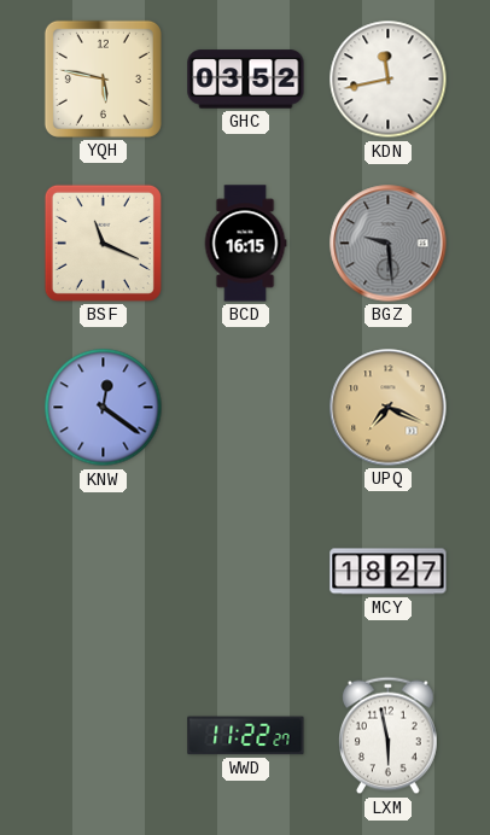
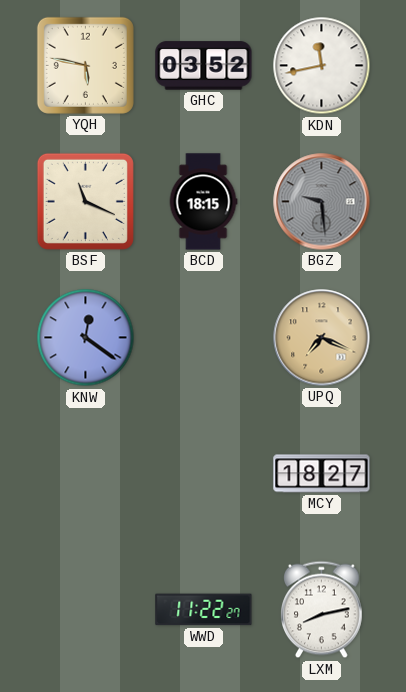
BCD: 16:15 -> 18:15 (203, 202)
LXM: 5:58 -> 8:13 (322, 610)
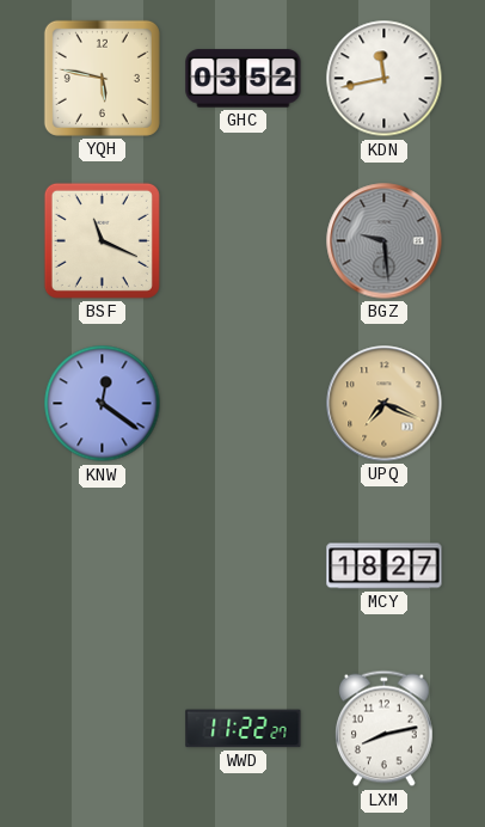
BCD: 18:15 -> none (203, 202)
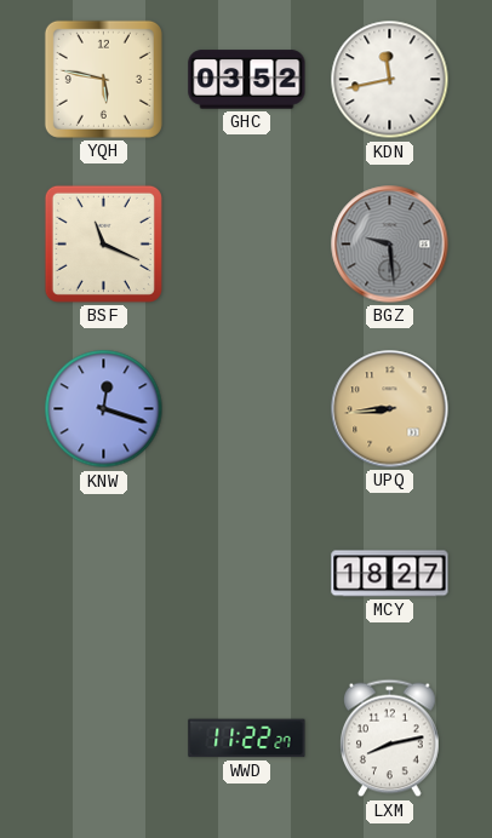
KNW: 12:21 -> 12:18 (104, 409)
UPQ: 7:19 -> 8:44 (390, 409)
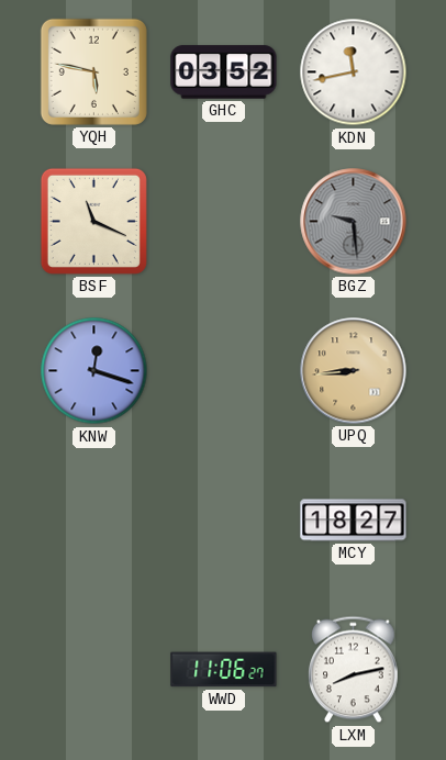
WWD: 11:22 -> 11:06 (224, 670)
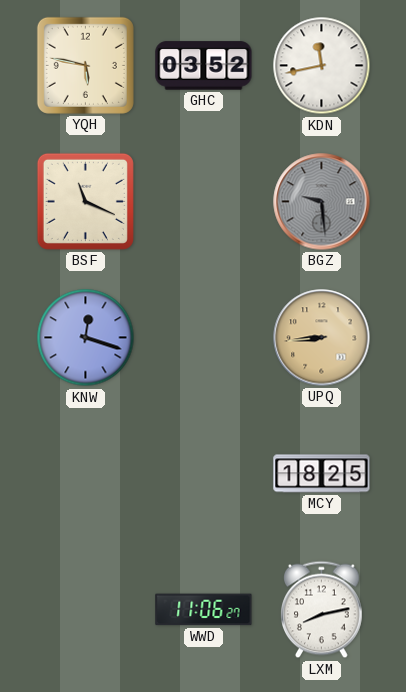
MCY: 18:27 -> 18:25 (322, 474)
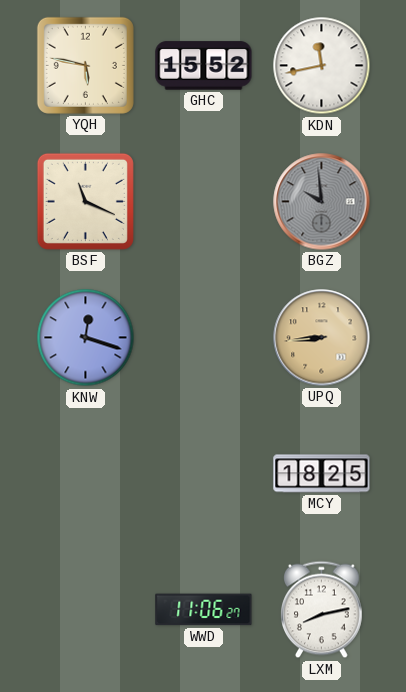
GHC: 03:52 -> 15:52 (204, 66)
BGZ: 9:29 -> 9:59 (322, 202)
